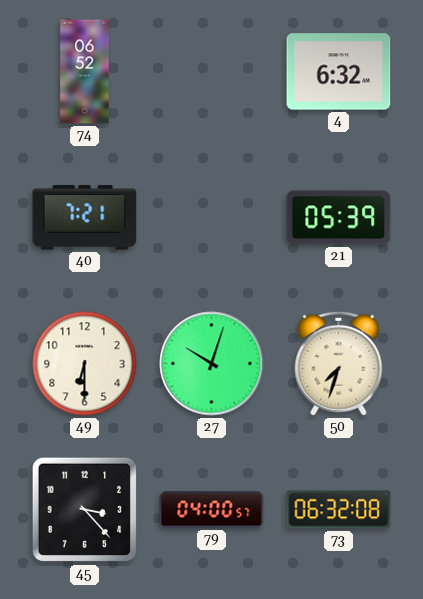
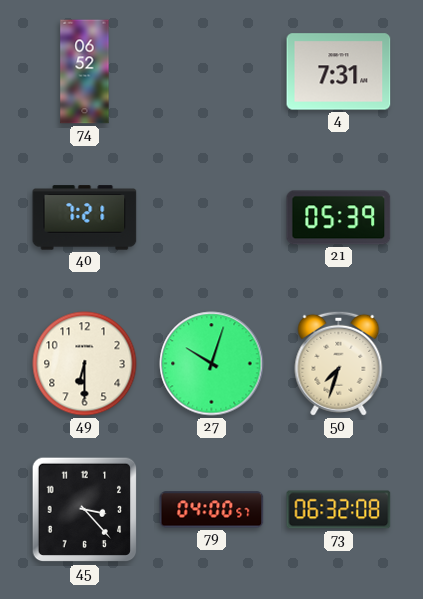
4: 6:32 -> 7:31 (339, 72)
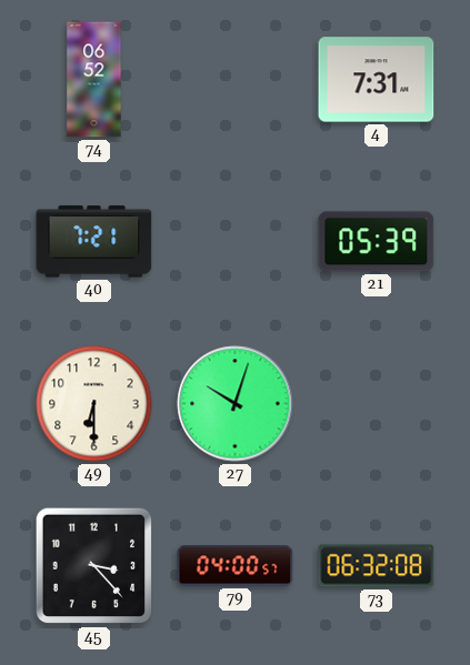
50: 7:33 -> none (339, 363)
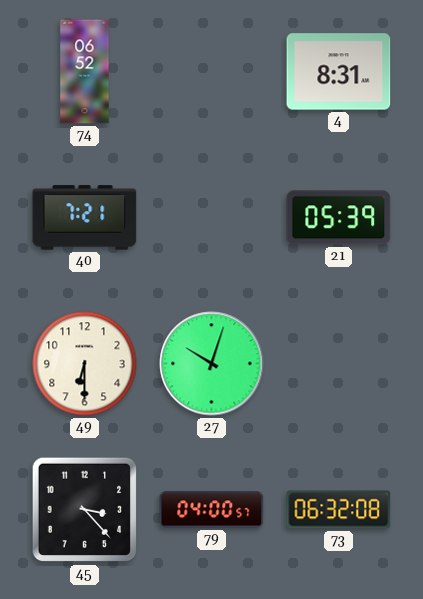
4: 7:31 -> 8:31 (339, 72)
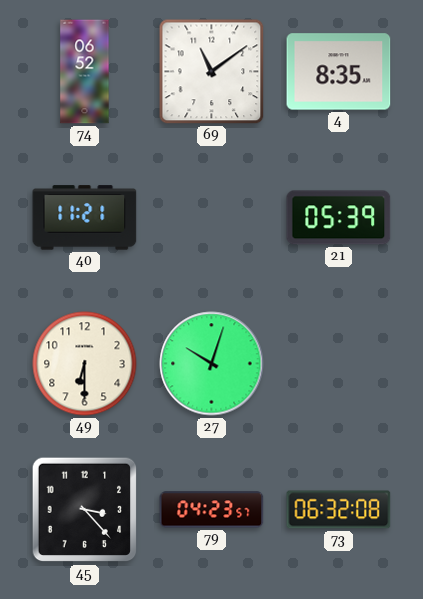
69: none -> 11:09 (212, 72)
4: 8:31 -> 8:35 (339, 72)
40: 7:21 -> 11:21 (85, 218)
79: 04:00 -> 04:23 (212, 510)
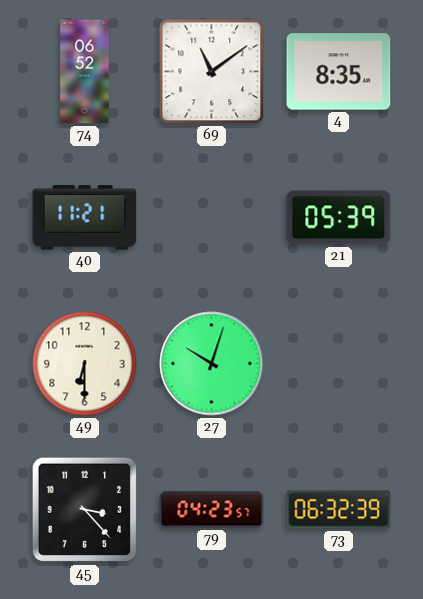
73: 06:32:08 -> 06:32:39 (339, 510)
